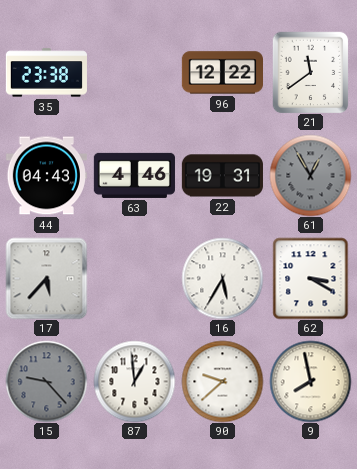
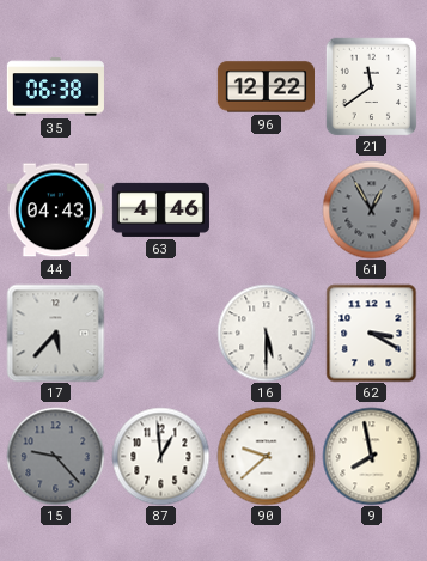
35: 23:38 -> 06:38 (55, 87)
22: 19:31 -> none (222, 176)
16: 5:35 -> 5:30 (266, 333)
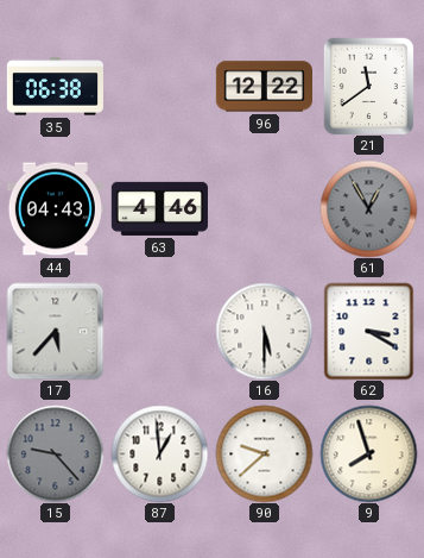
9: 7:58 -> 7:57 (368, 453)
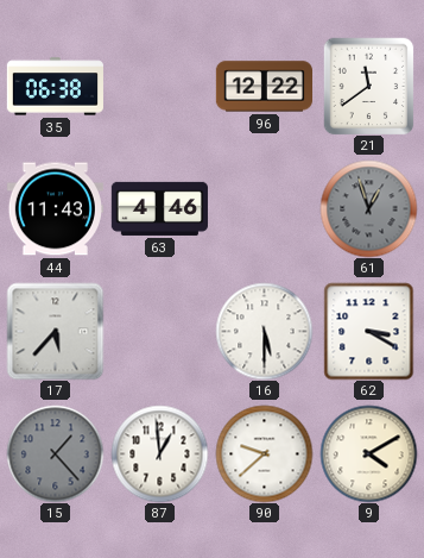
44: 04:43 -> 11:43 (55, 209)
61: 12:55 -> 12:57 (368, 208)
15: 9:23 -> 1:23 (55, 453)
9: 7:57 -> 4:10 (368, 453)
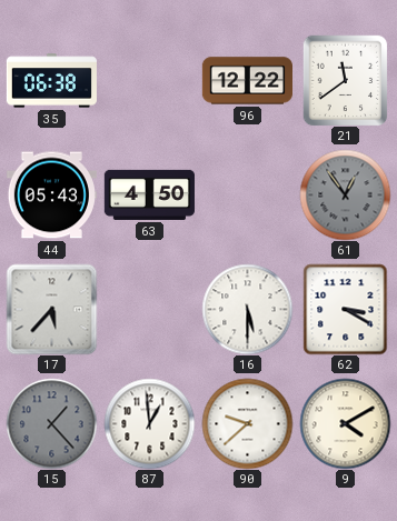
44: 11:43 -> 05:43 (51, 196)
63: 4:46 -> 4:50 (149, 194)
61: 12:57 -> 12:54 (345, 194)
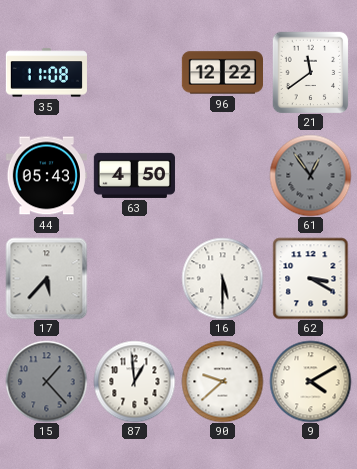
35: 06:38 -> 11:08 (46, 73)
